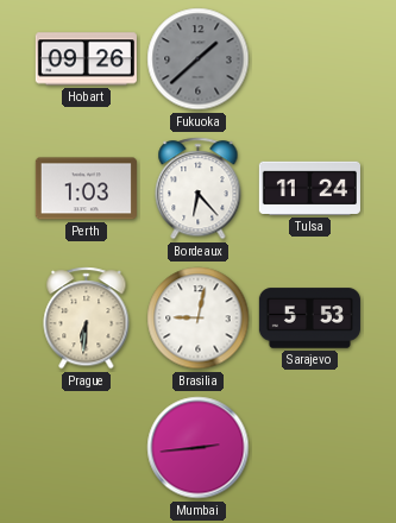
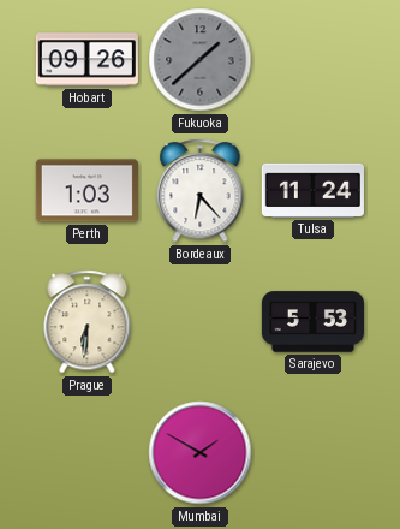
Brasilia: 9:02 -> none (199, 319)
Mumbai: 2:44 -> 1:50 (201, 453)
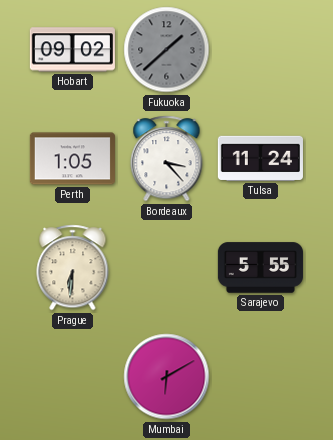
Hobart: 09:26 -> 09:02 (72, 50)
Perth: 1:03 -> 1:05 (72, 159)
Bordeaux: 6:23 -> 3:23 (167, 159)
Sarajevo: 5:53 -> 5:55 (260, 268)
Mumbai: 1:50 -> 6:10 (167, 377)
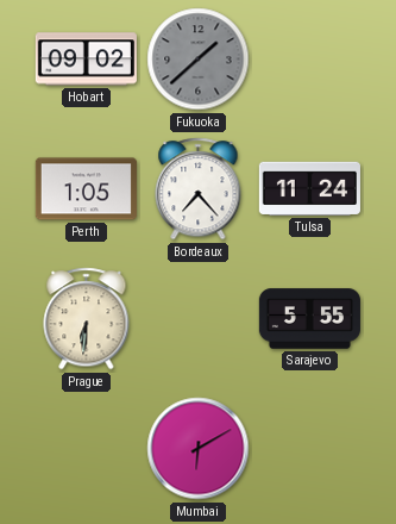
Bordeaux: 3:23 -> 7:23 (199, 189)
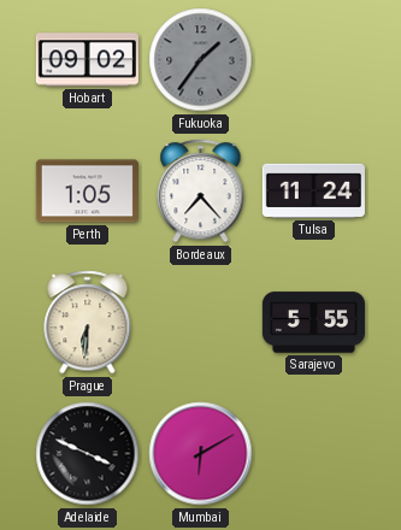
Fukuoka: 1:38 -> 1:36 (201, 60)
Adelaide: none -> 3:49 (88, 454)
